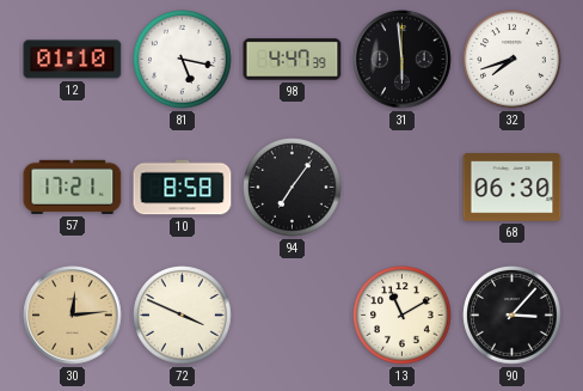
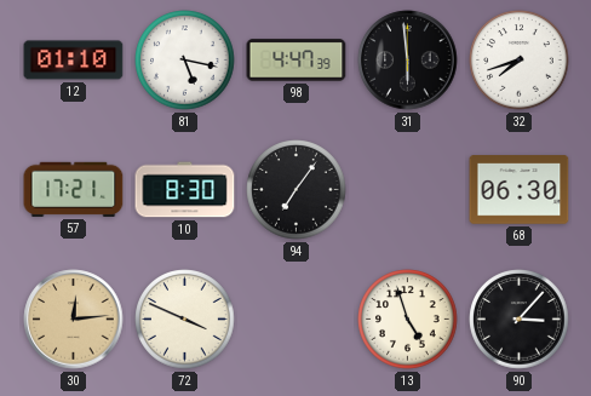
10: 8:58 -> 8:30 (185, 190)
13: 11:10 -> 4:57 (408, 320)
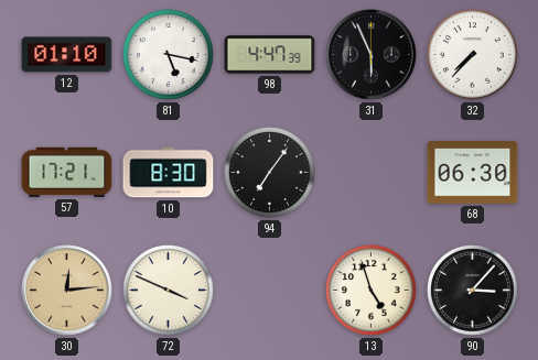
31: 5:59 -> 5:56 (372, 55)
32: 7:42 -> 7:37 (473, 55)
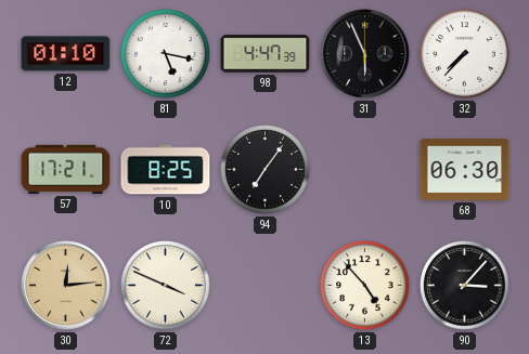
10: 8:30 -> 8:25 (166, 170)
13: 4:57 -> 4:53 (365, 286)
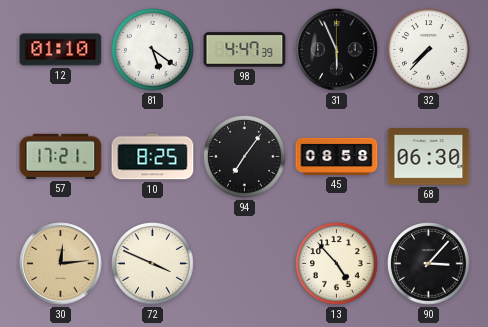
81: 5:17 -> 5:21 (153, 50)
45: none -> 08:58 (337, 156)
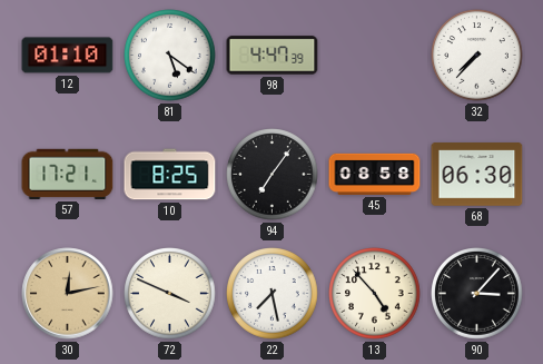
31: 5:56 -> none (337, 50)
30: 12:14 -> 12:13 (68, 294)
22: none -> 7:28 (273, 294)
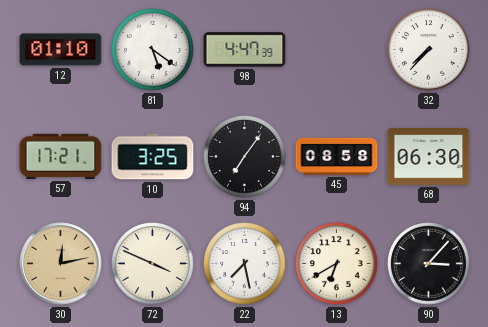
10: 8:25 -> 3:25 (153, 157)
13: 4:53 -> 6:40 (337, 264)
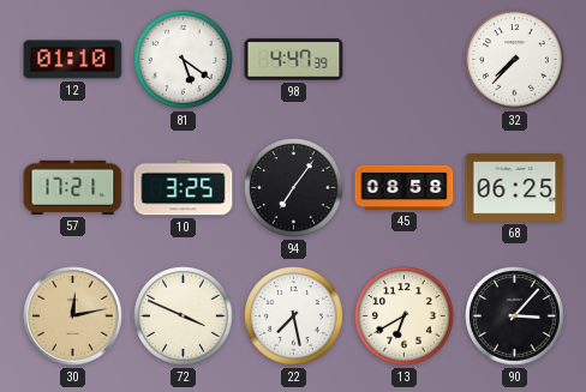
68: 06:30 -> 06:25 (515, 188)
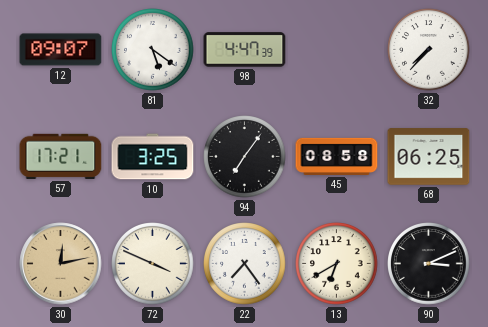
12: 01:10 -> 09:07 (61, 50)
22: 7:28 -> 7:24 (245, 264)
90: 3:07 -> 3:11 (429, 264)
